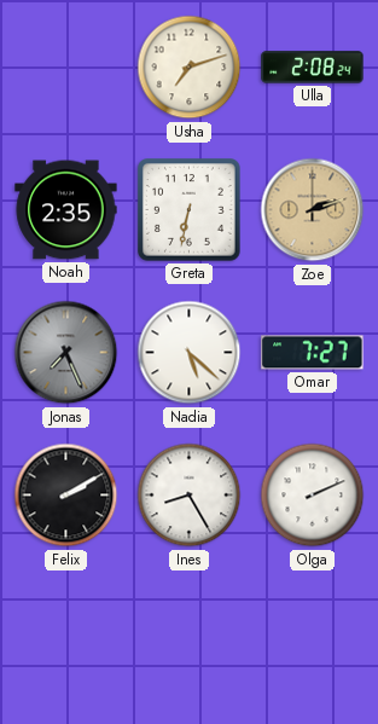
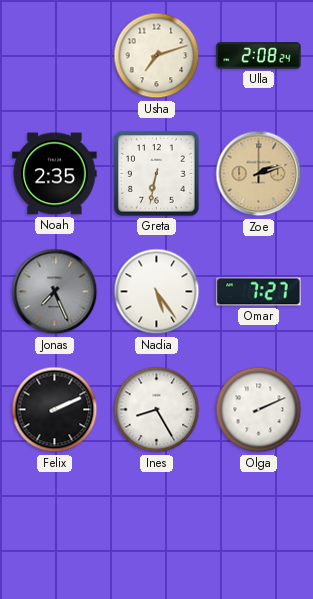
Nadia: 5:22 -> 5:24 (157, 292)
Felix: 2:10 -> 2:11 (55, 410)
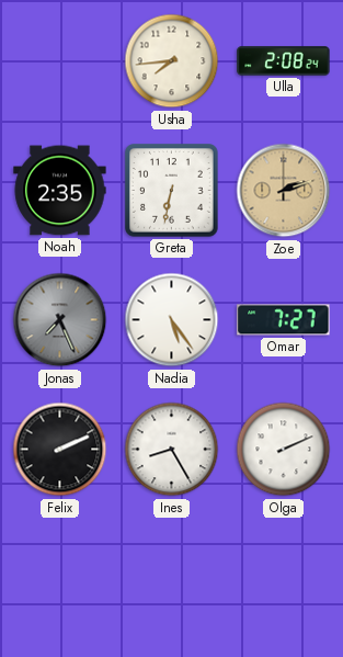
Usha: 7:12 -> 7:44 (172, 61)
